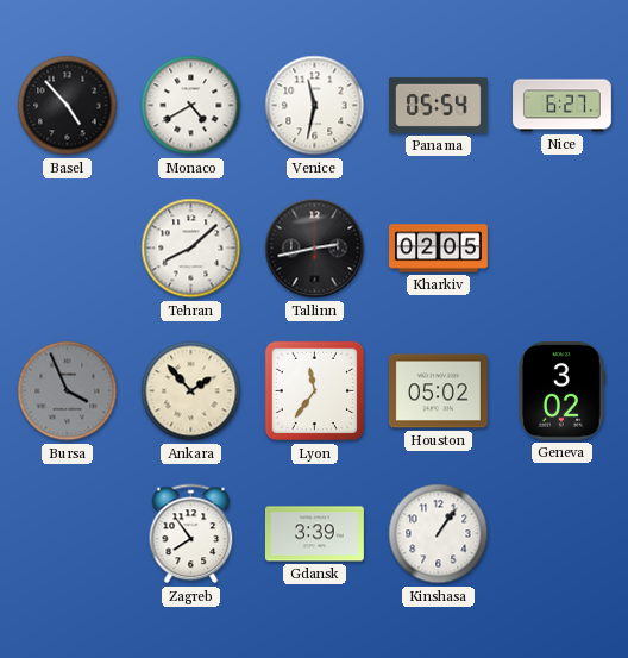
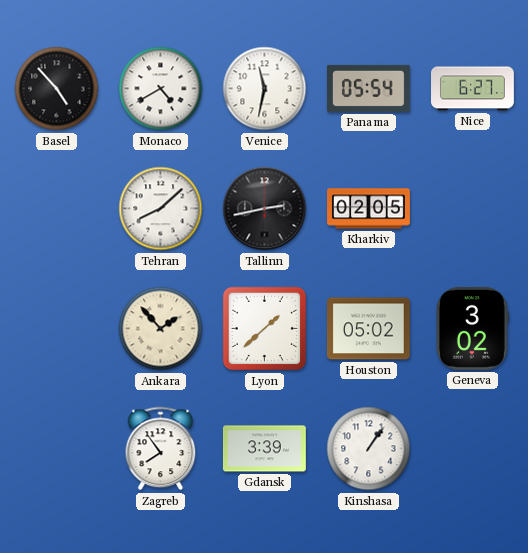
Bursa: 3:56 -> none (68, 391)
Lyon: 11:36 -> 1:38 (265, 329)
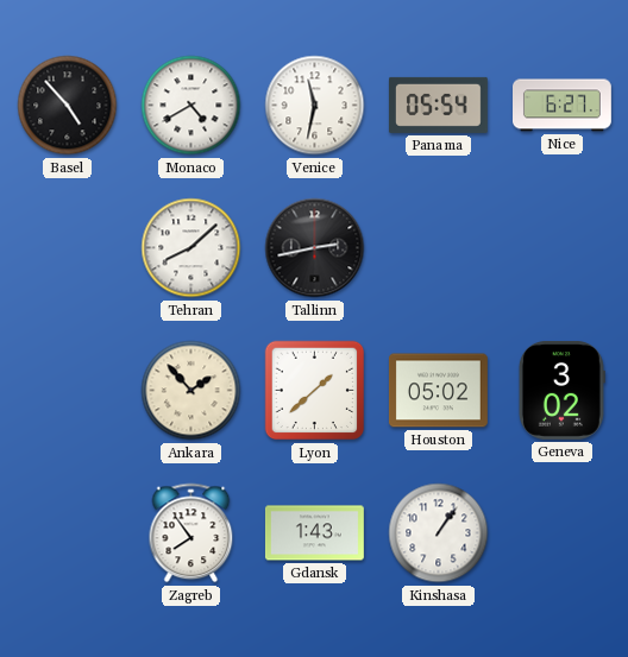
Kharkiv: 02:05 -> none (369, 209)
Gdansk: 3:39 -> 1:43 (315, 533)
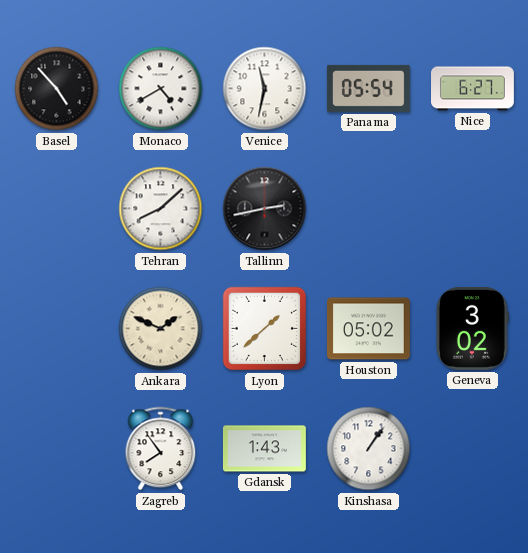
Ankara: 1:53 -> 1:49 (161, 329)
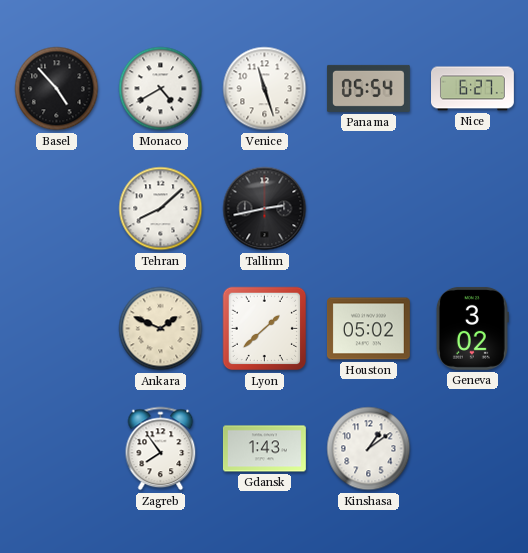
Venice: 11:32 -> 11:27 (265, 89)
Kinshasa: 1:06 -> 1:09 (369, 449)
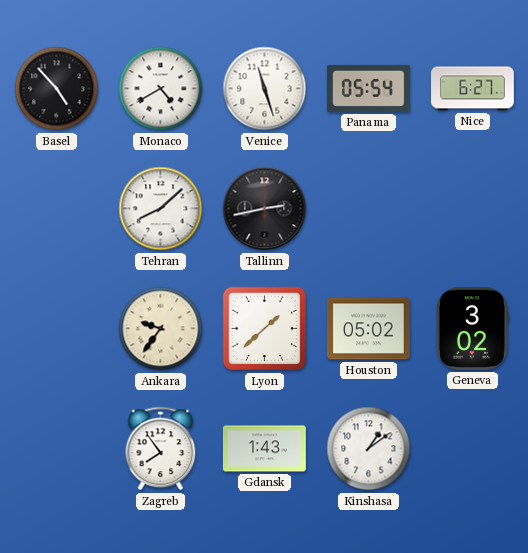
Ankara: 1:49 -> 9:36 (161, 329)
